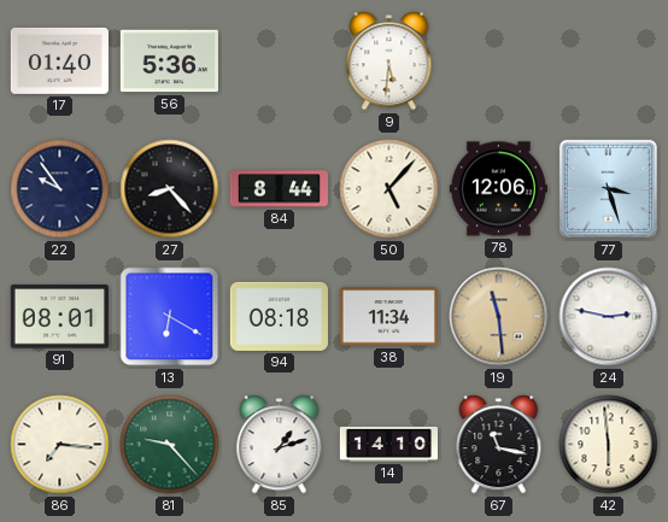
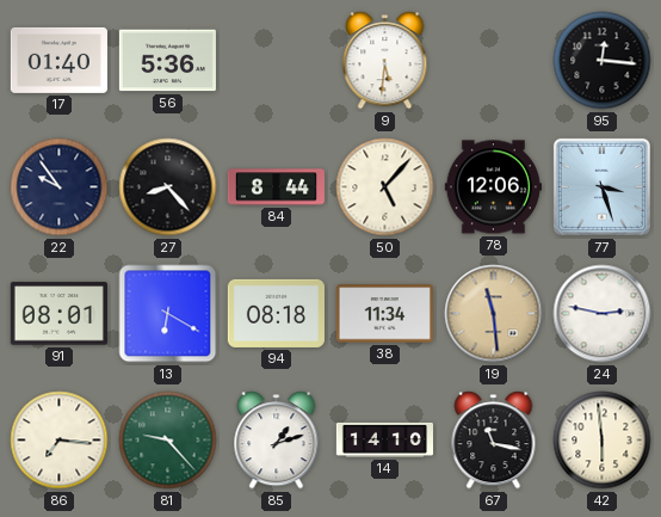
95: none -> 12:16 (603, 61)
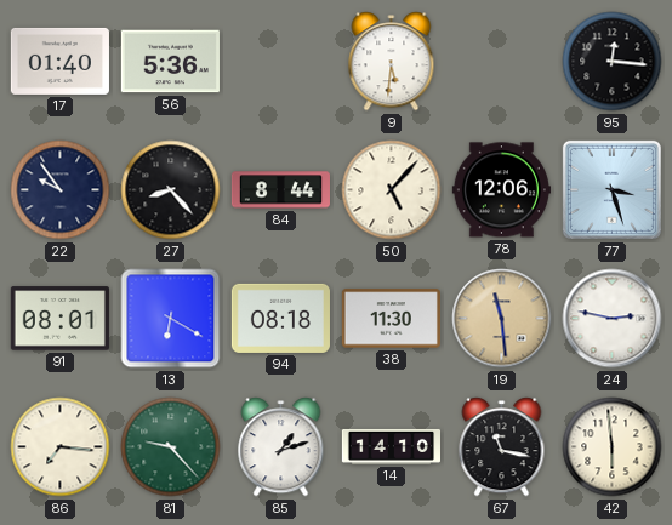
38: 11:34 -> 11:30 (391, 319)
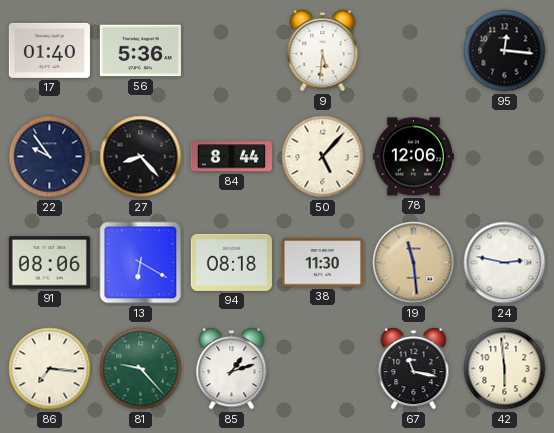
77: 3:27 -> none (611, 189)
91: 08:01 -> 08:06 (49, 263)
14: 14:10 -> none (391, 446)
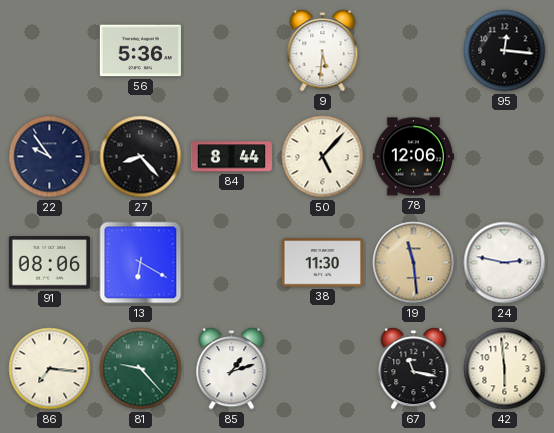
17: 01:40 -> none (49, 50)
94: 08:18 -> none (231, 262)
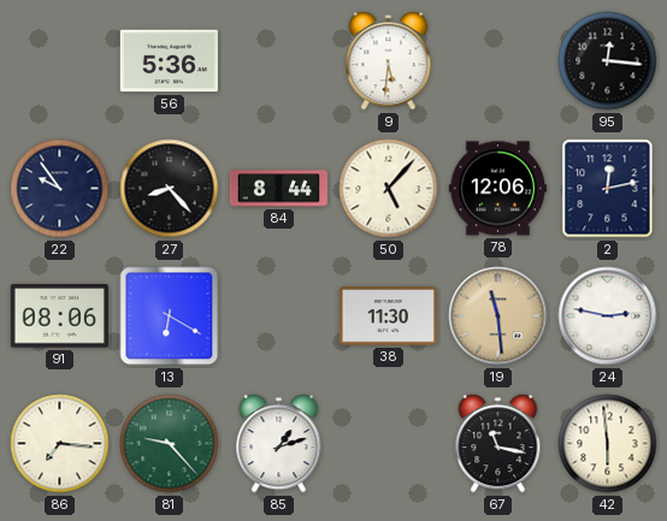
2: none -> 12:13 (608, 189)
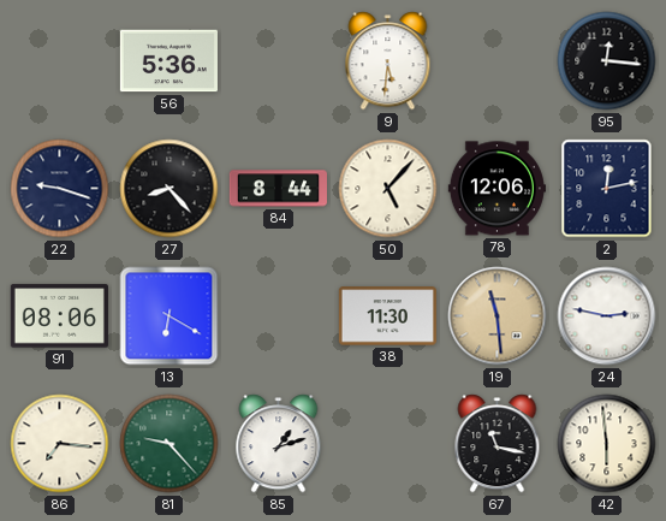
22: 9:54 -> 9:18 (60, 189)
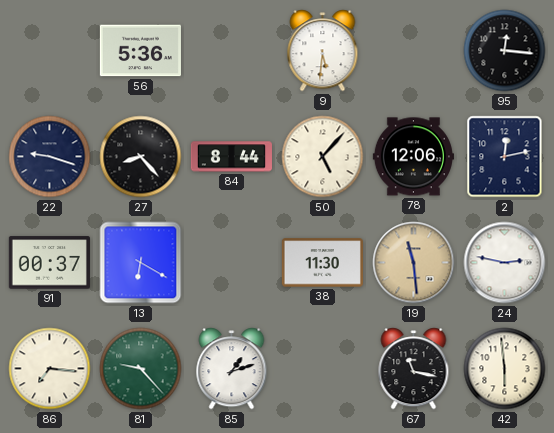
91: 08:06 -> 00:37 (49, 263)
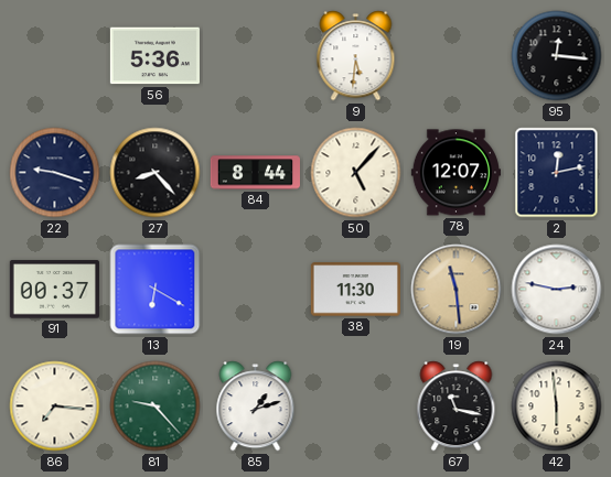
78: 12:06 -> 12:07 (455, 173)
